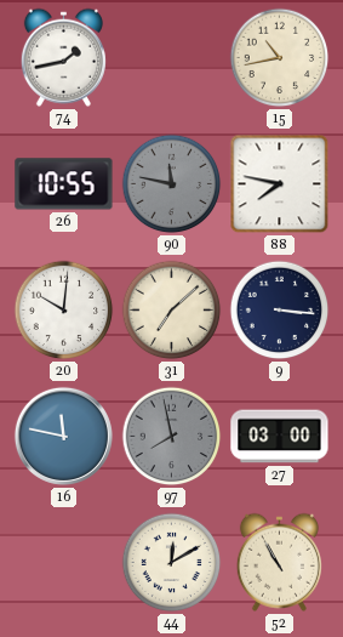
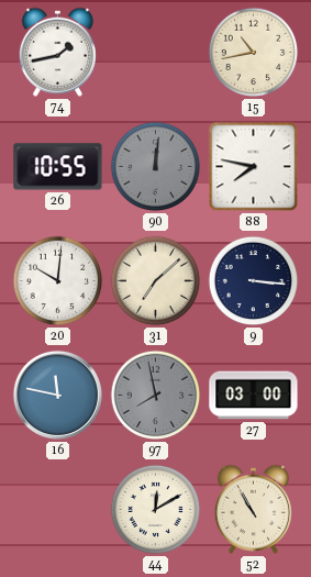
90: 11:47 -> 12:01 (156, 167)
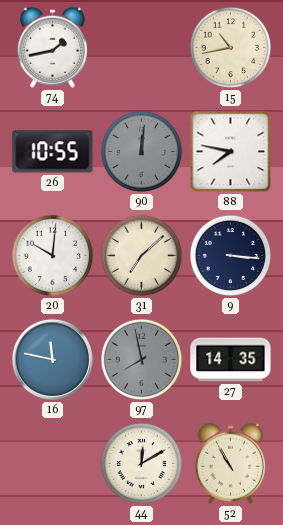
27: 03:00 -> 14:35 (231, 360)
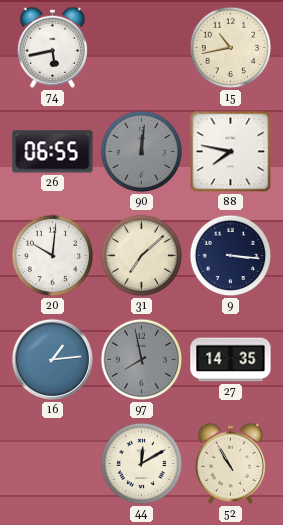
74: 1:43 -> 5:43 (52, 47)
26: 10:55 -> 06:55 (53, 152)
16: 11:47 -> 1:14 (52, 359)
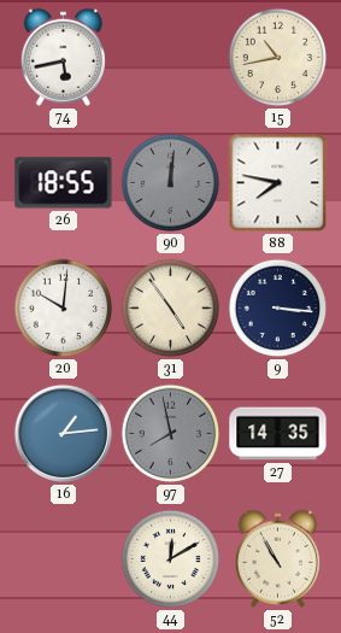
26: 06:55 -> 18:55 (64, 183)
31: 7:08 -> 4:54 (171, 309)
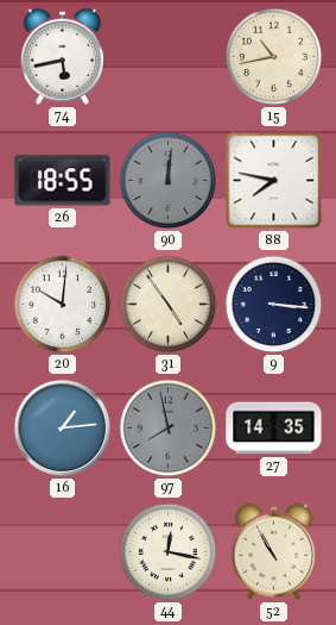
44: 12:10 -> 12:17 (169, 552)
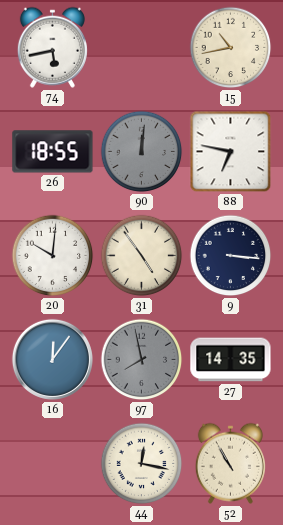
88: 7:47 -> 6:47 (231, 152)
16: 1:14 -> 12:06 (52, 359)
